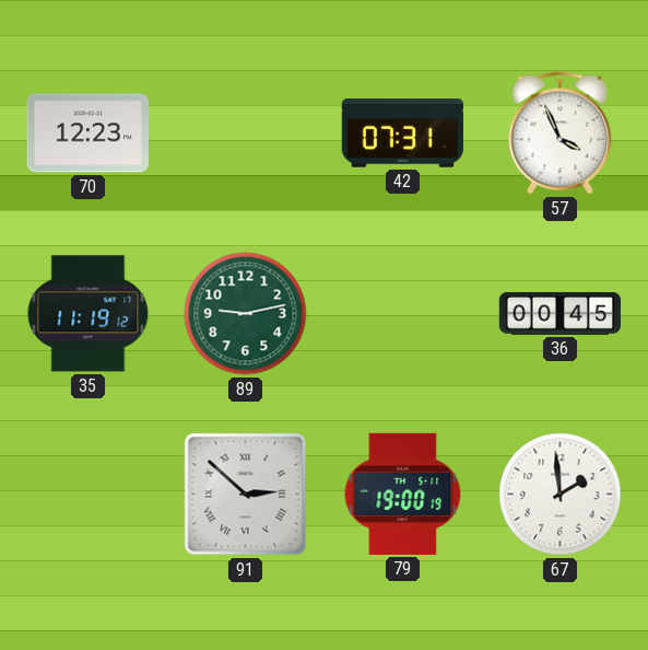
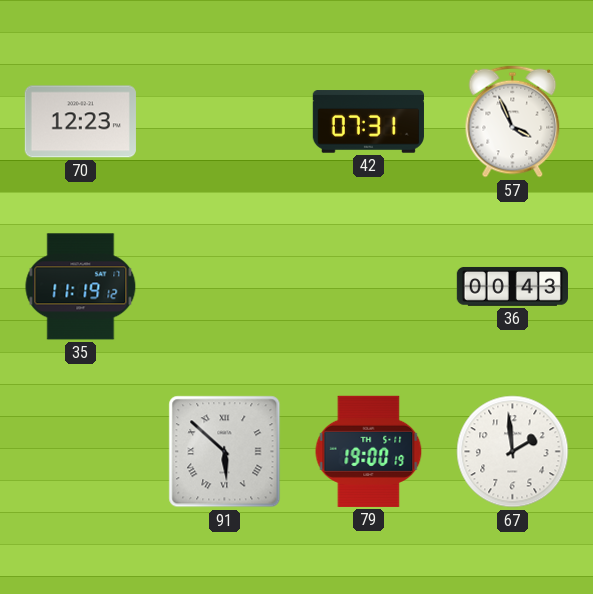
89: 9:13 -> none (246, 314)
36: 00:45 -> 00:43 (512, 286)
91: 2:52 -> 5:52 (225, 452)
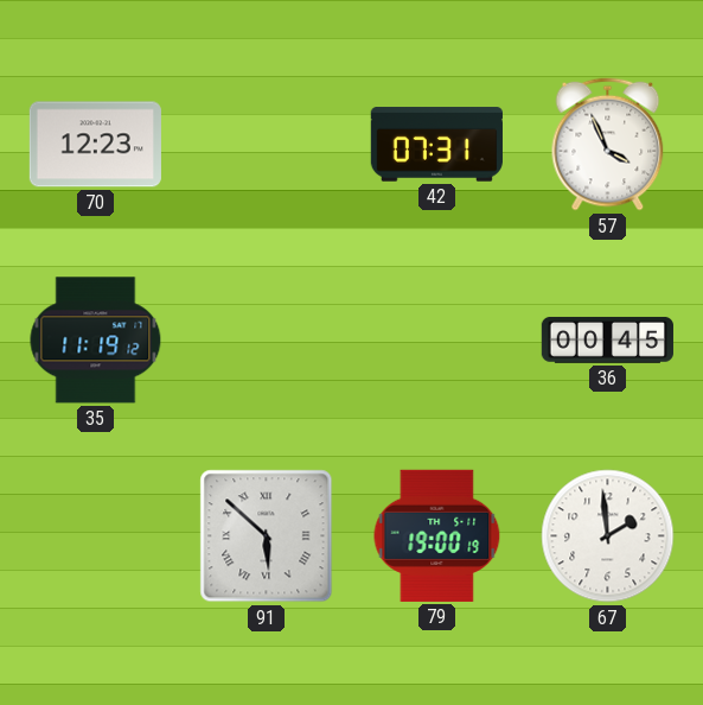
36: 00:43 -> 00:45 (607, 339)
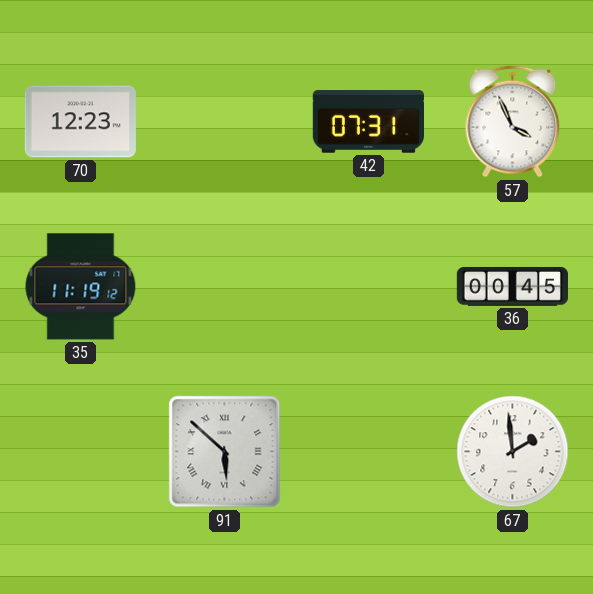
79: 19:00 -> none (437, 535)
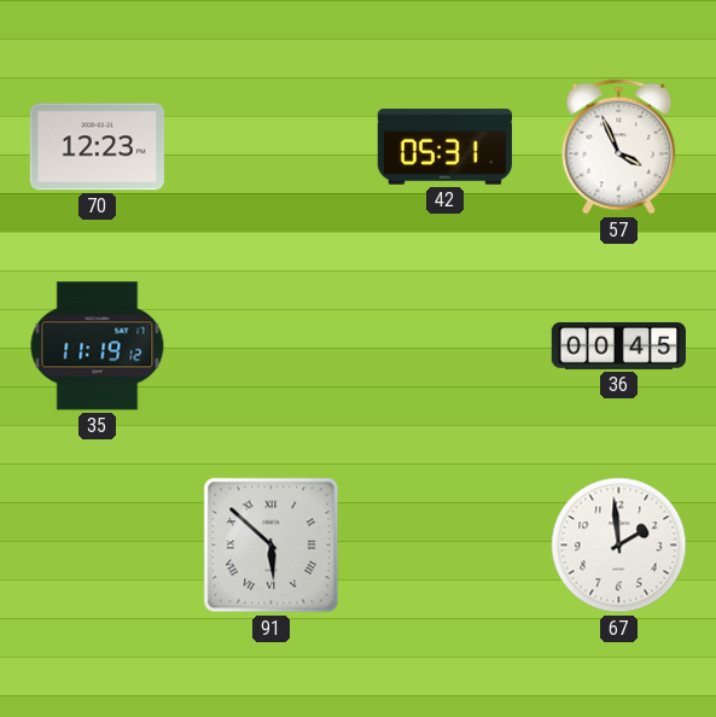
42: 07:31 -> 05:31 (444, 147)
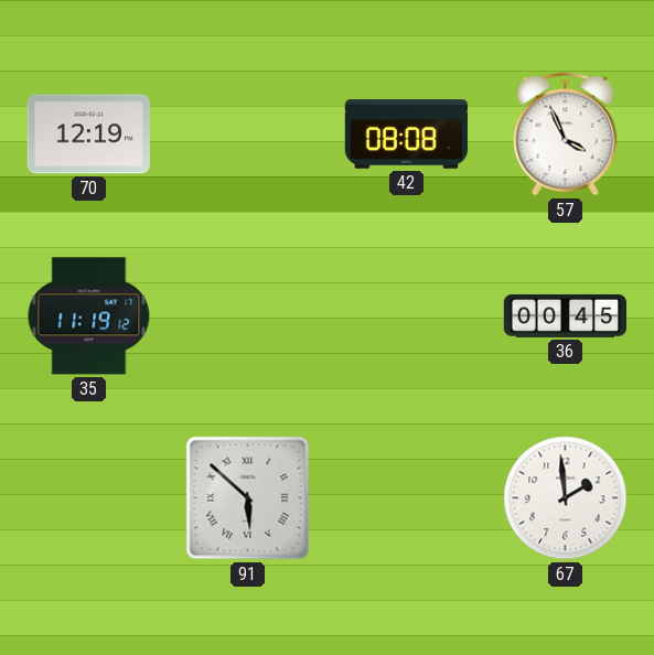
70: 12:23 -> 12:19 (88, 135)
42: 05:31 -> 08:08 (406, 135)
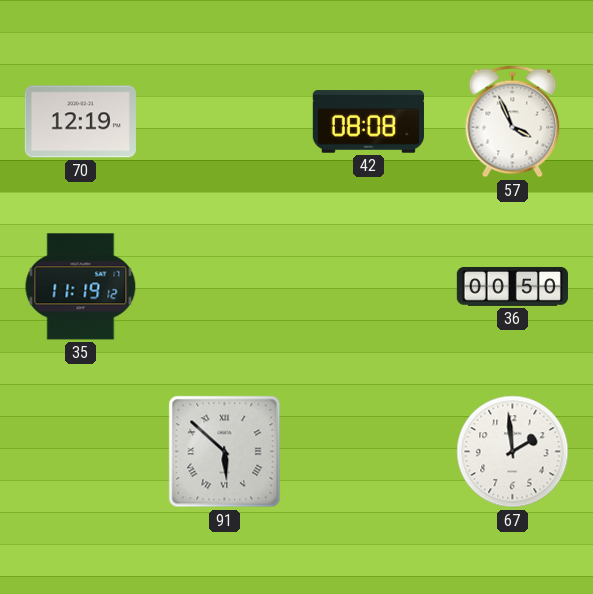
36: 00:45 -> 00:50 (512, 286)
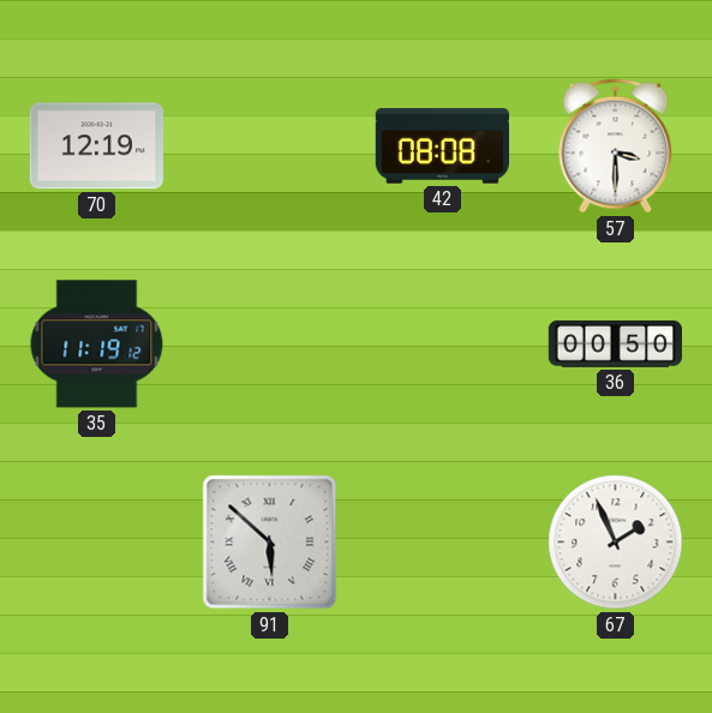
57: 3:56 -> 3:30 (616, 146)
67: 1:59 -> 1:56 (616, 543)
